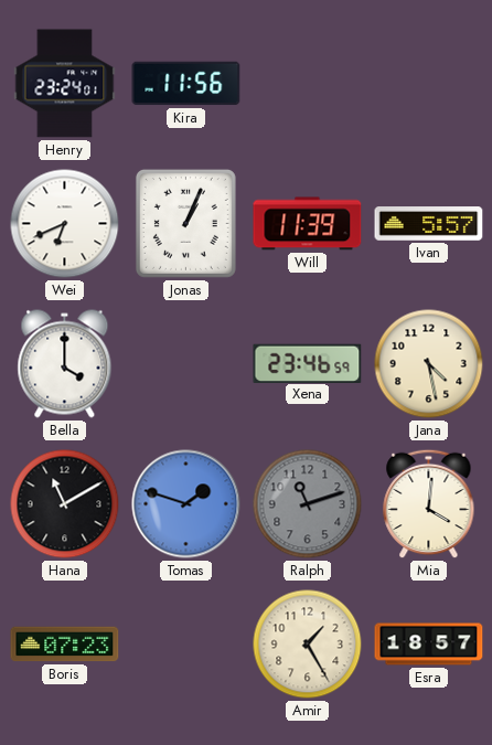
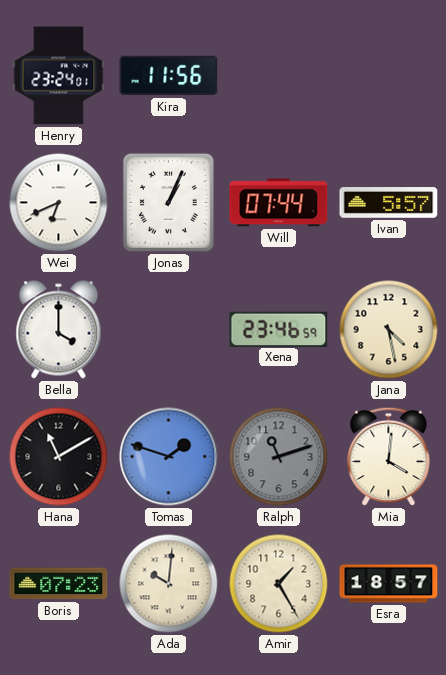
Will: 11:39 -> 07:44 (279, 203)
Ada: none -> 10:01 (169, 584)
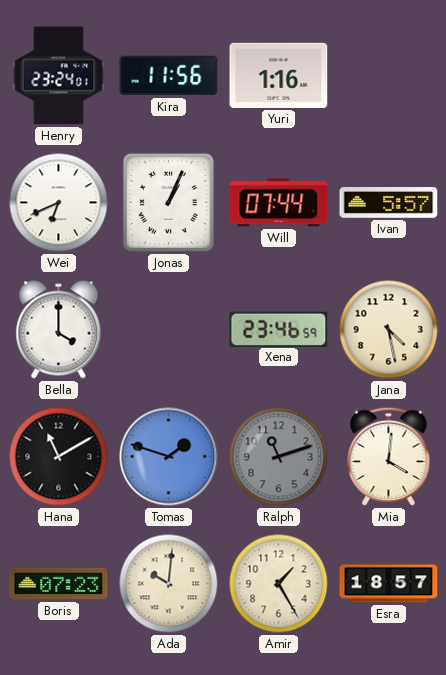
Yuri: none -> 1:16 (279, 75)
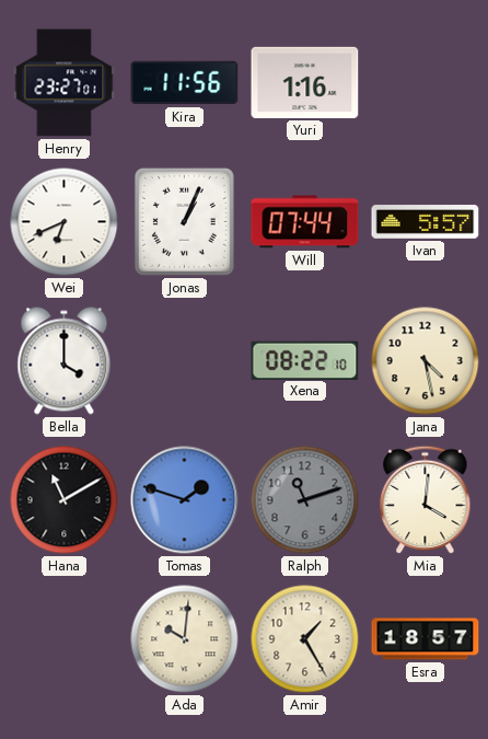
Henry: 23:24 -> 23:27 (65, 83)
Xena: 23:46 -> 08:22 (305, 360)
Boris: 07:23 -> none (59, 584)
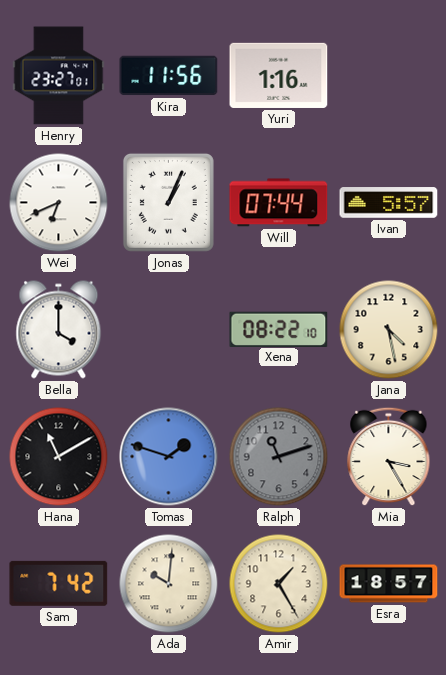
Mia: 4:01 -> 3:25 (389, 457)
Sam: none -> 7:42 (59, 583)
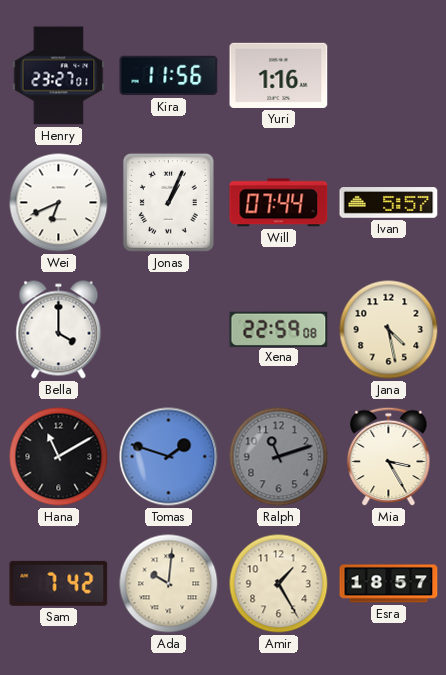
Xena: 08:22 -> 22:59 (279, 329)
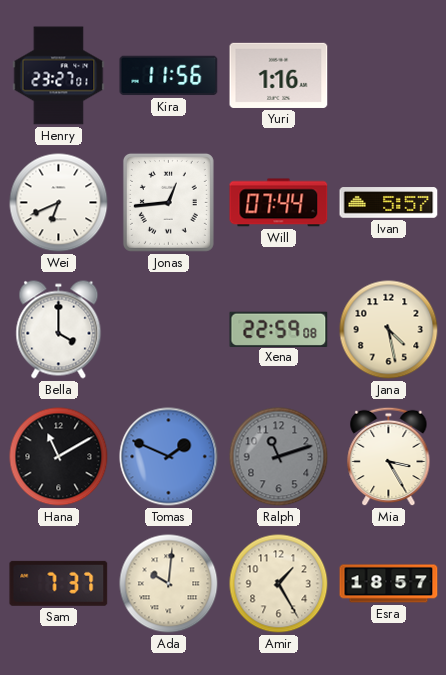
Jonas: 1:04 -> 12:44 (168, 202)
Tomas: 1:48 -> 1:49 (169, 457)
Sam: 7:42 -> 7:37 (59, 583)
